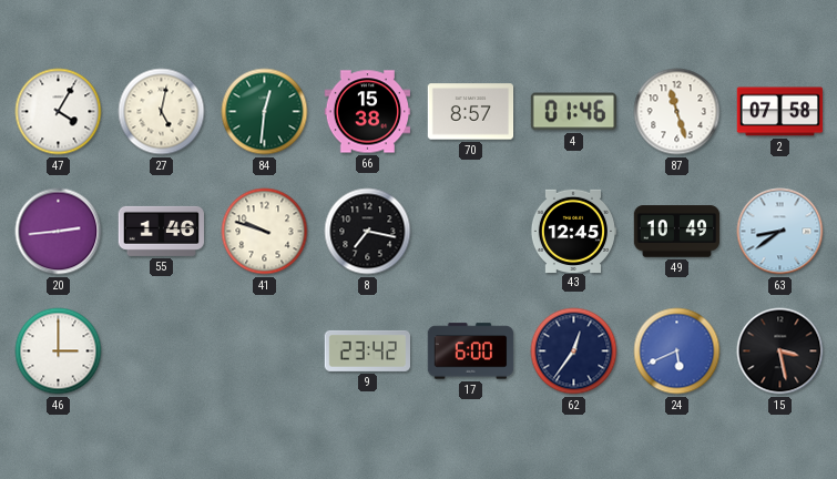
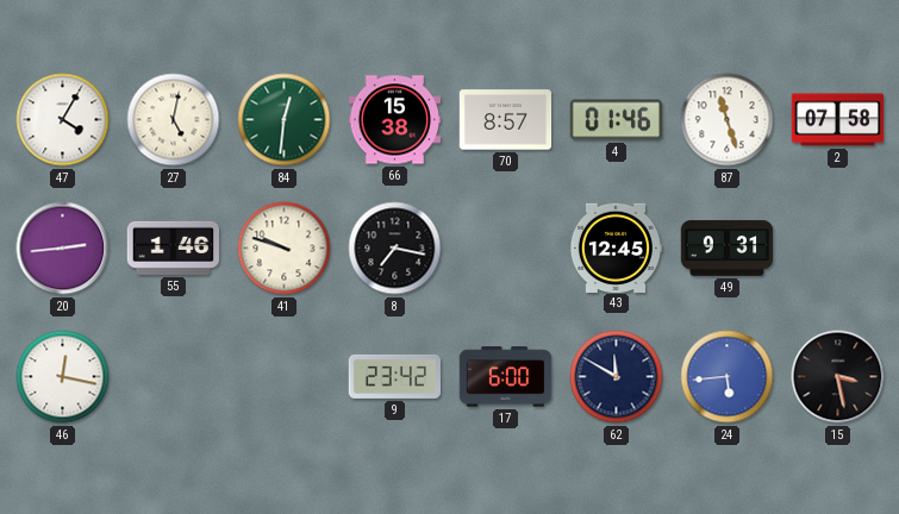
49: 10:49 -> 9:31 (728, 249)
63: 8:39 -> none (780, 232)
46: 3:00 -> 12:17 (63, 377)
62: 12:36 -> 11:50 (617, 377)
24: 5:41 -> 5:44 (728, 377)
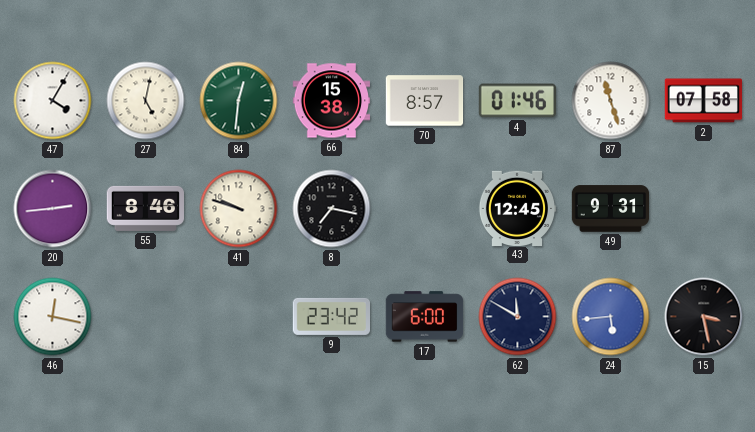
55: 1:46 -> 8:46 (146, 208)
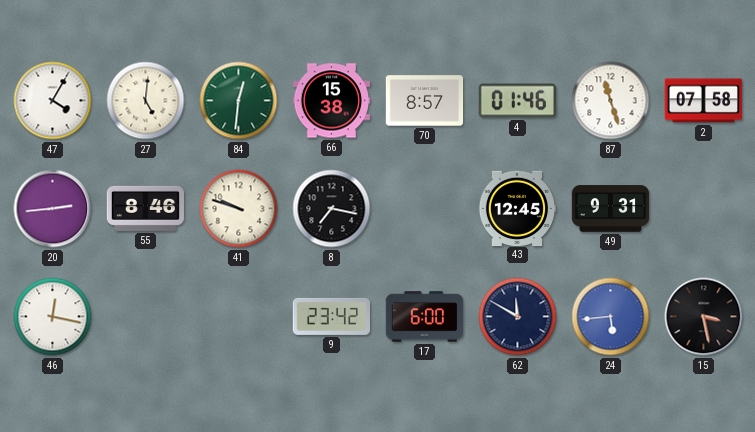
27: 5:02 -> 5:01 (146, 101)
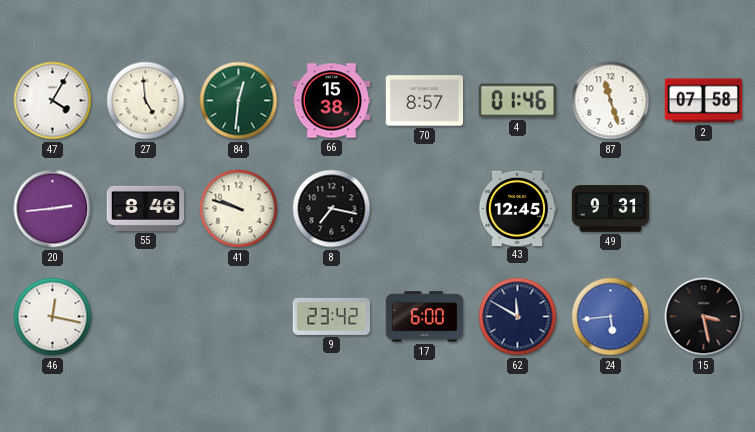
27: 5:01 -> 4:59 (146, 101)
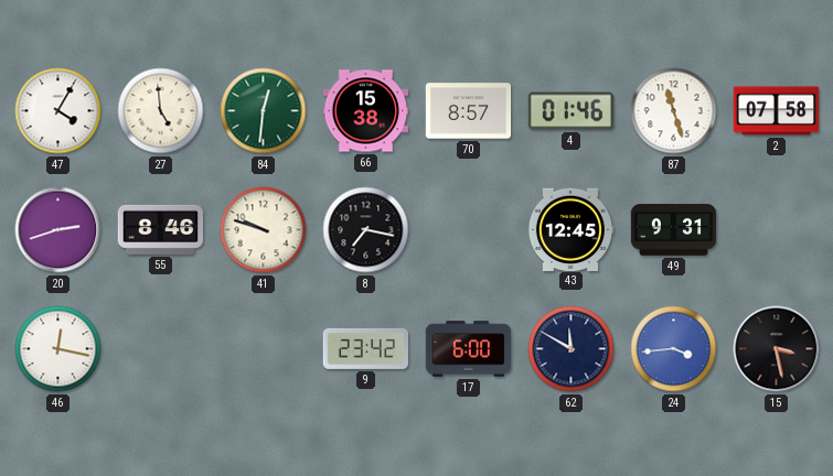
20: 2:44 -> 2:42 (58, 230)
24: 5:44 -> 3:44 (674, 349)
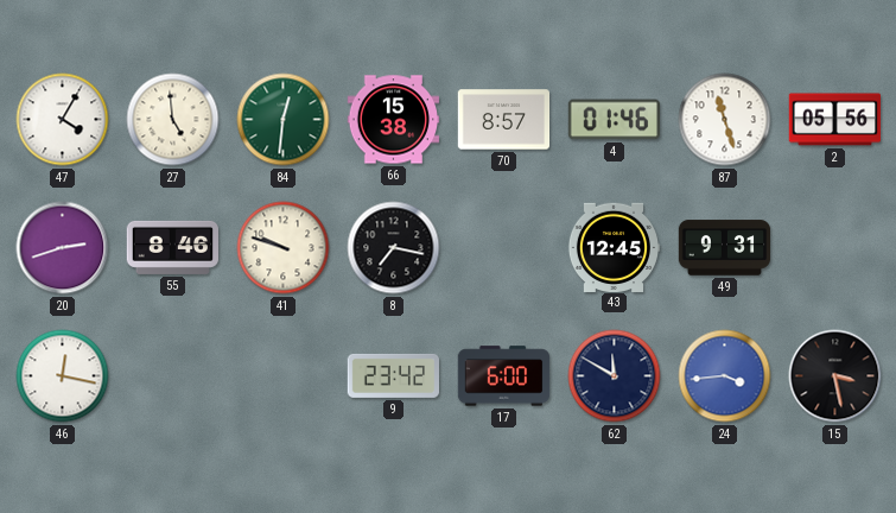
2: 07:58 -> 05:56 (835, 120)
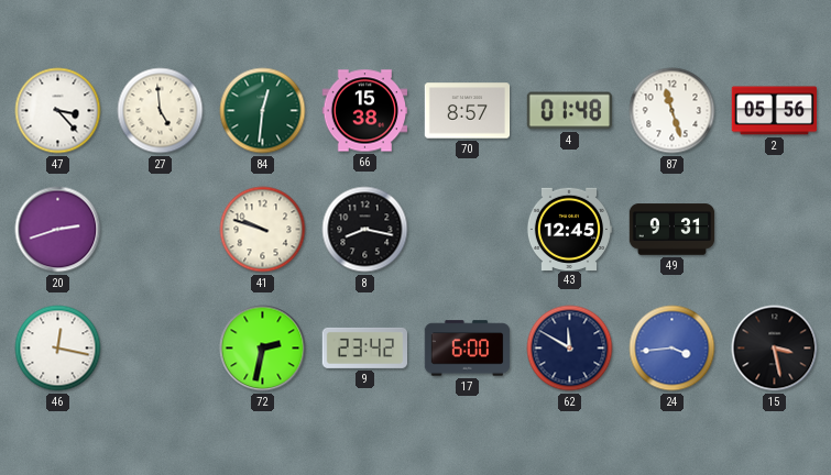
47: 4:05 -> 3:23 (58, 111)
4: 01:46 -> 01:48 (569, 111)
55: 8:46 -> none (173, 247)
8: 7:17 -> 8:17 (365, 230)
72: none -> 2:32 (263, 349)
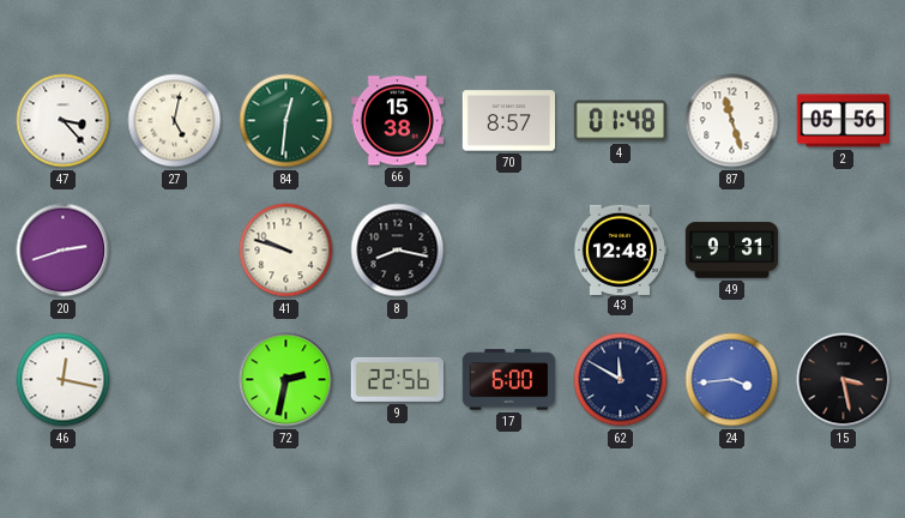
27: 4:59 -> 5:02 (175, 121)
43: 12:45 -> 12:48 (620, 249)
9: 23:42 -> 22:56 (398, 379)
